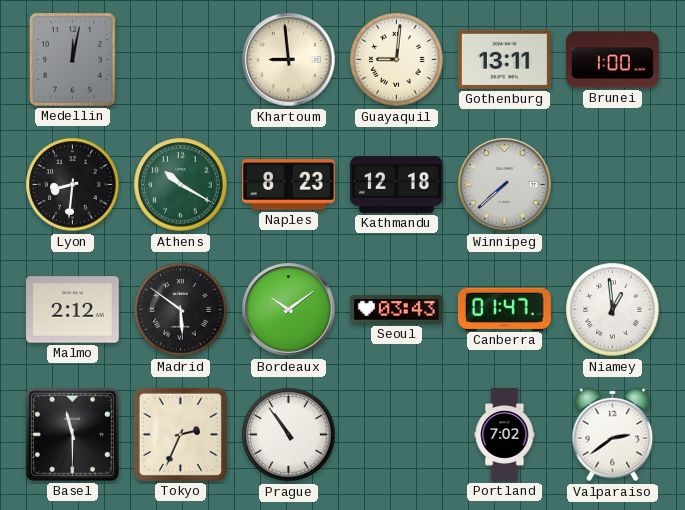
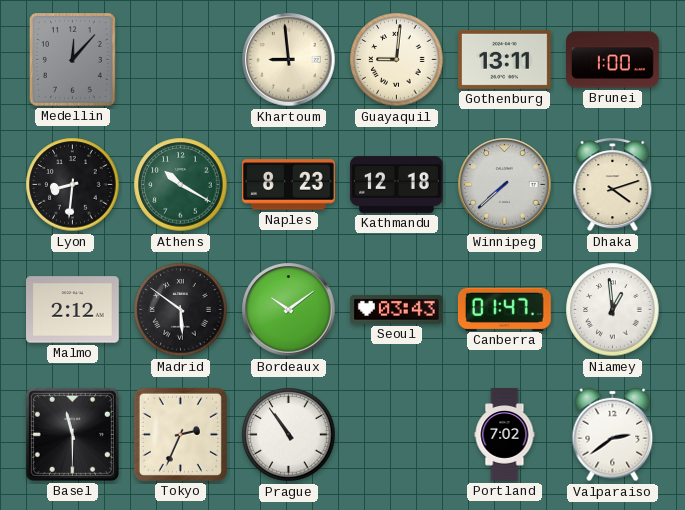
Medellin: 12:02 -> 12:07 (72, 60)
Dhaka: none -> 4:12 (613, 185)
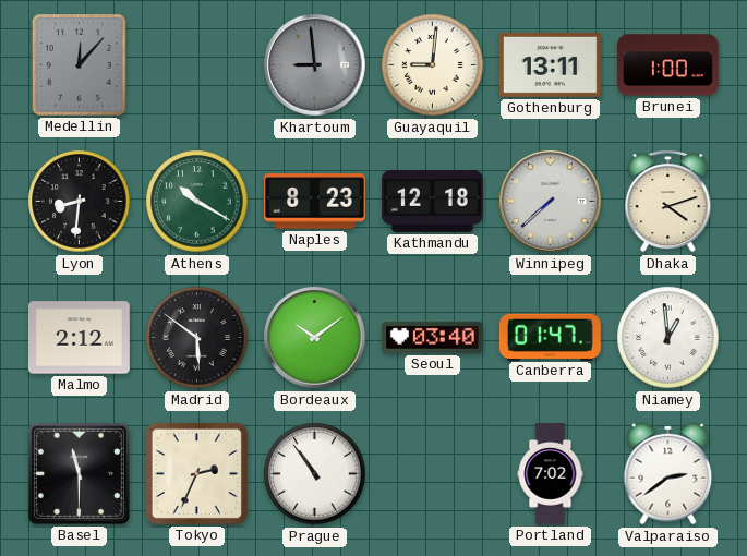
Khartoum dial: cream -> grey (315, 65)
Seoul: 03:43 -> 03:40 (433, 337)
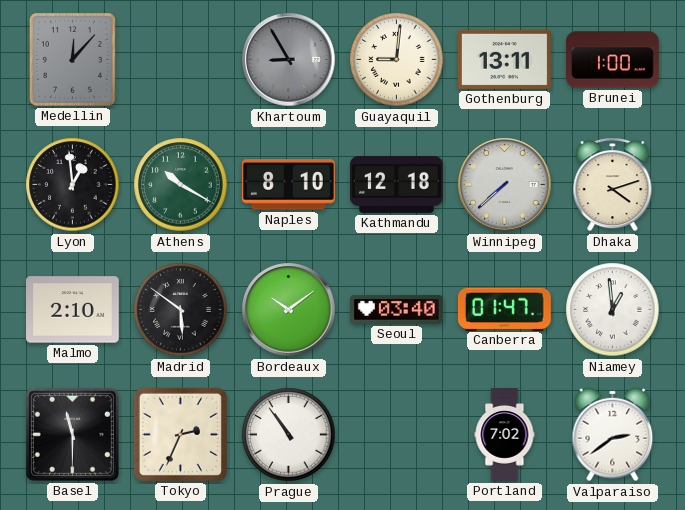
Khartoum: 8:59 -> 8:55 (289, 60)
Lyon: 8:31 -> 12:59 (73, 185)
Naples: 8:23 -> 8:10 (288, 185)
Malmo: 2:12 -> 2:10 (73, 310)
